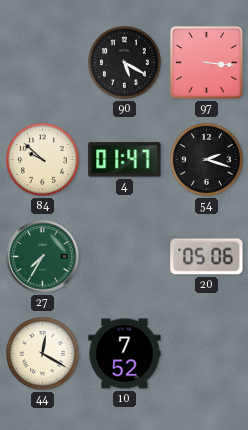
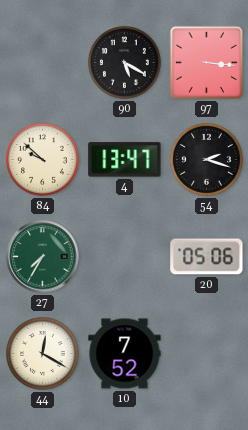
4: 01:47 -> 13:47 (125, 160)
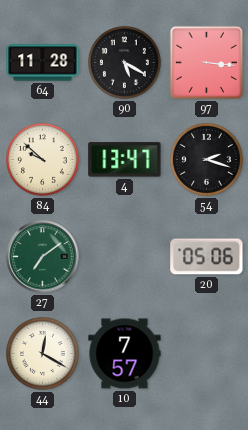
64: none -> 11:28 (43, 63)
27: 7:35 -> 7:09 (43, 257)
10: 7:52 -> 7:57 (125, 354)
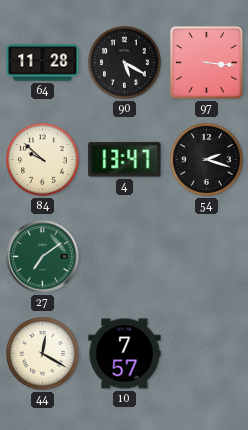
20: 05:06 -> none (207, 257)
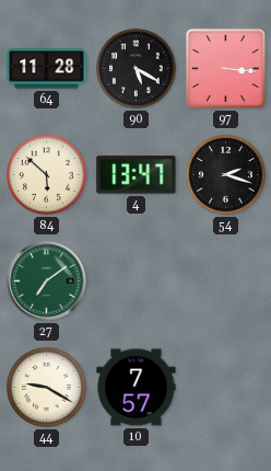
84: 9:52 -> 5:52 (47, 175)
44: 12:20 -> 9:20 (47, 388)
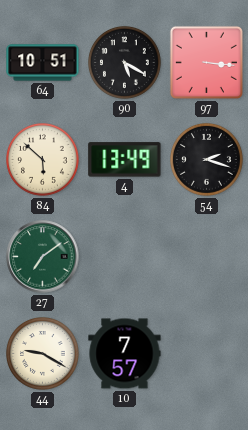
64: 11:28 -> 10:51 (43, 63)
4: 13:47 -> 13:49 (125, 160)
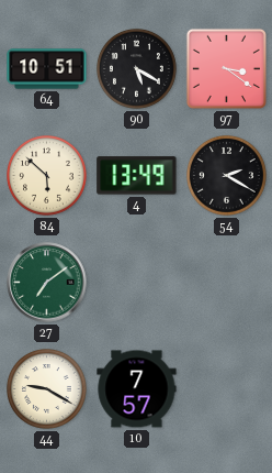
97: 3:16 -> 3:21 (226, 68)
54: 2:18 -> 2:20 (227, 176)
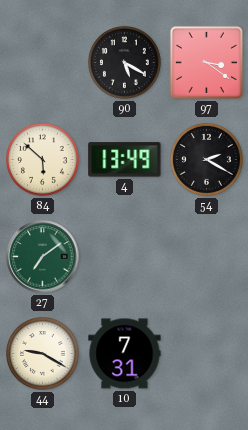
64: 10:51 -> none (47, 69)
10: 7:57 -> 7:31 (125, 354)
